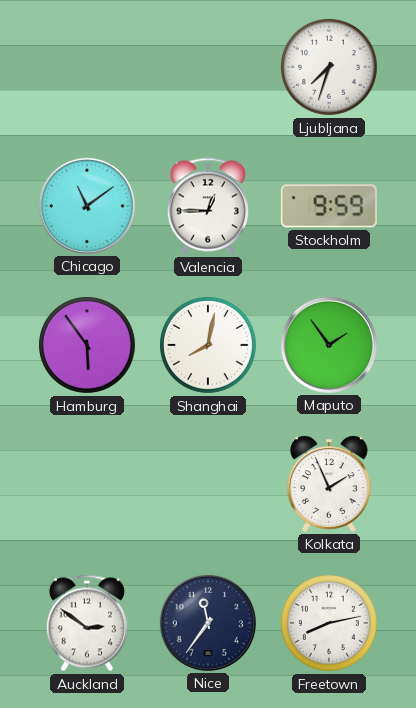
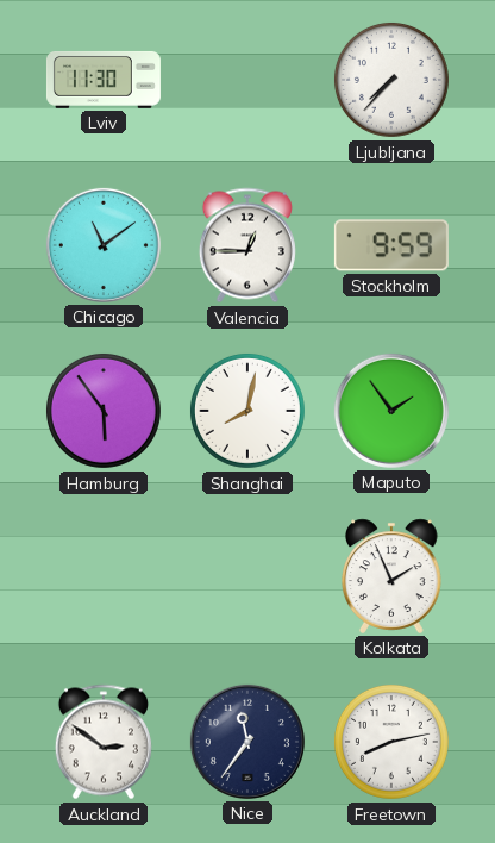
Lviv: none -> 11:30 (104, 80)
Ljubljana: 7:33 -> 7:37 (391, 80)
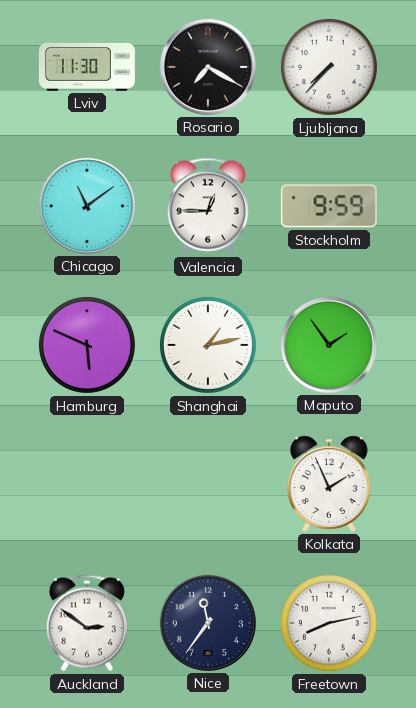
Rosario: none -> 7:20 (208, 67)
Hamburg: 5:54 -> 5:49 (87, 345)
Shanghai: 8:02 -> 1:13 (208, 345)
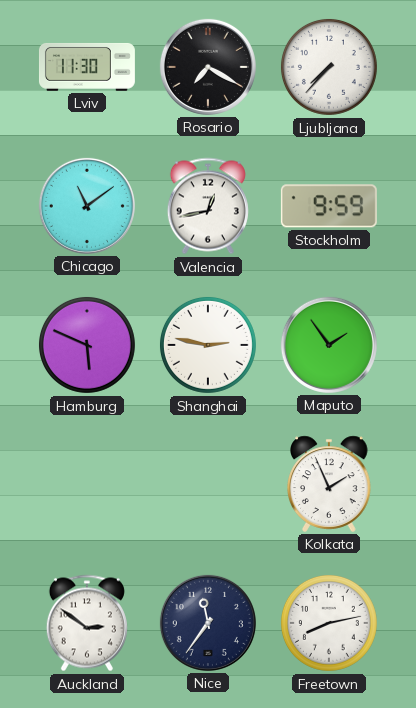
Valencia: 12:45 -> 12:43 (208, 206)
Shanghai: 1:13 -> 2:47 (208, 345)
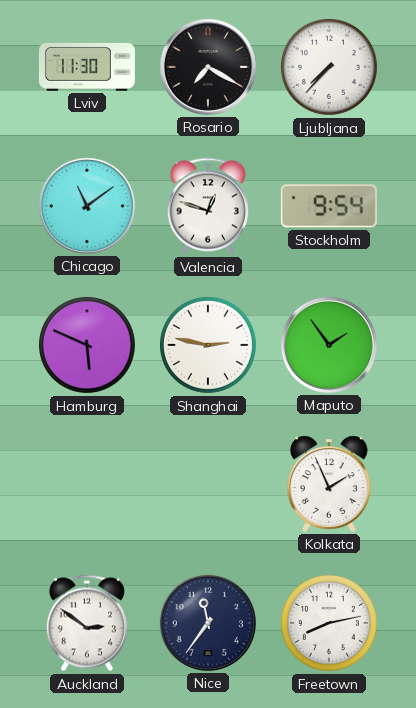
Valencia: 12:43 -> 12:48 (208, 206)
Stockholm: 9:59 -> 9:54 (329, 206)
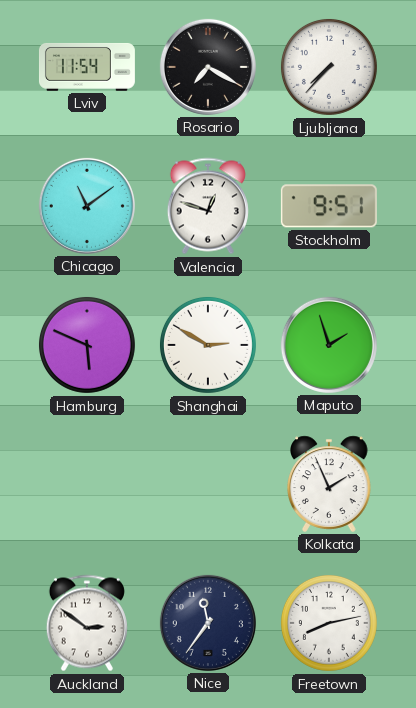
Lviv: 11:30 -> 11:54 (87, 67)
Stockholm: 9:54 -> 9:51 (329, 206)
Shanghai: 2:47 -> 2:50 (208, 345)
Maputo: 1:54 -> 1:57 (329, 345)
